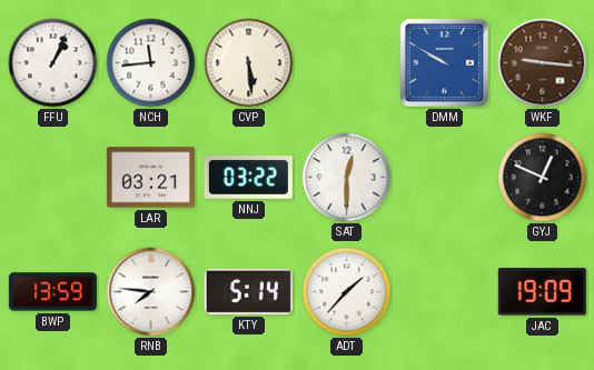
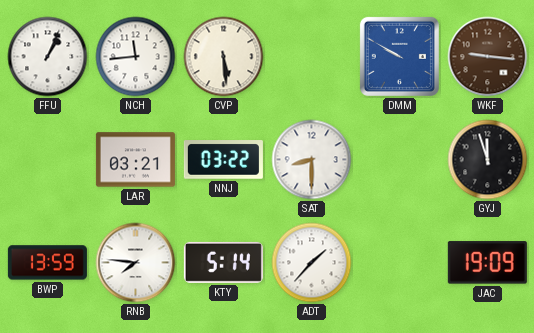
SAT: 12:30 -> 8:30 (312, 160)
GYJ: 12:49 -> 11:57 (488, 160)
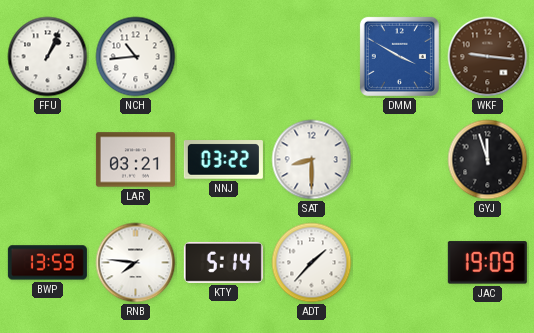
NCH: 11:44 -> 10:44 (136, 57)
CVP: 5:29 -> none (224, 57)
DMM: 9:50 -> 3:50 (399, 56)
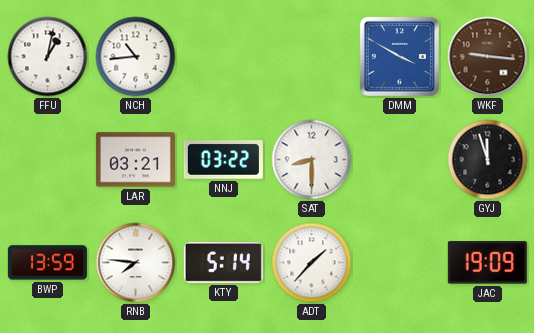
FFU: 1:04 -> 1:02 (48, 57)
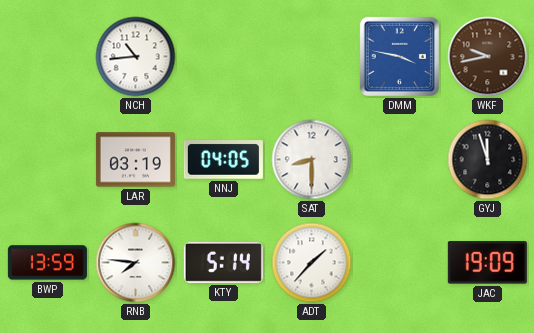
FFU: 1:02 -> none (48, 57)
DMM: 3:50 -> 3:47 (399, 56)
WKF: 9:16 -> 9:43 (488, 57)
LAR: 03:21 -> 03:19 (135, 160)
NNJ: 03:22 -> 04:05 (223, 160)
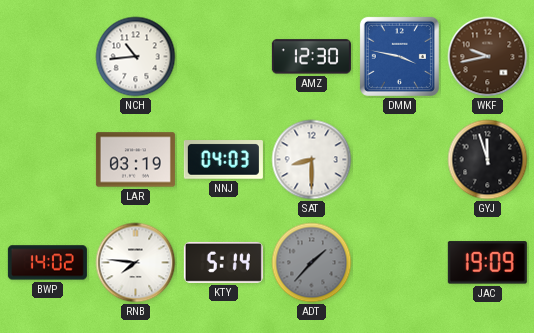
AMZ: none -> 12:30 (311, 57)
NNJ: 04:05 -> 04:03 (223, 160)
BWP: 13:59 -> 14:02 (47, 263)
ADT dial: white -> grey (312, 263)
